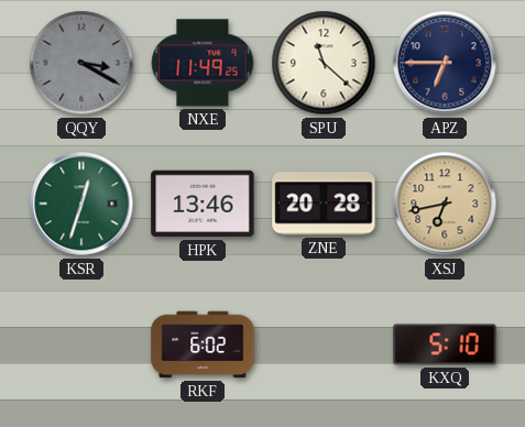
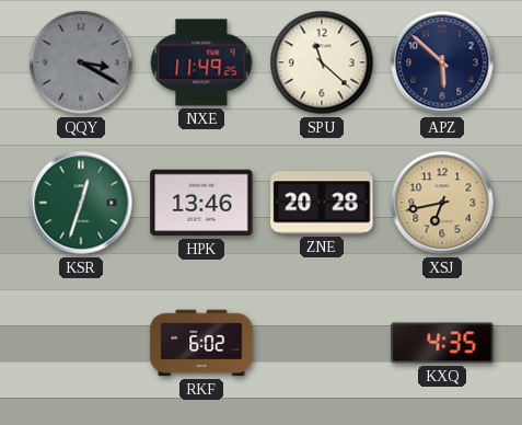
APZ: 6:45 -> 5:52 (442, 62)
KXQ: 5:10 -> 4:35 (442, 343)
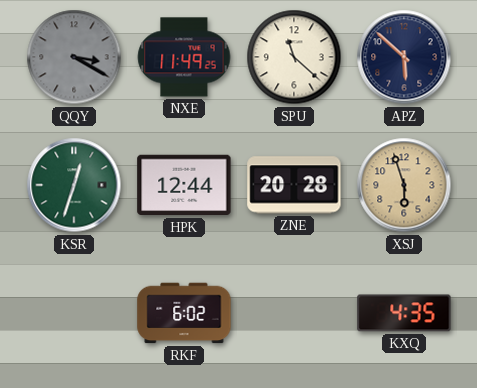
HPK: 13:46 -> 12:44 (184, 185)
XSJ: 6:43 -> 5:57 (404, 185)
